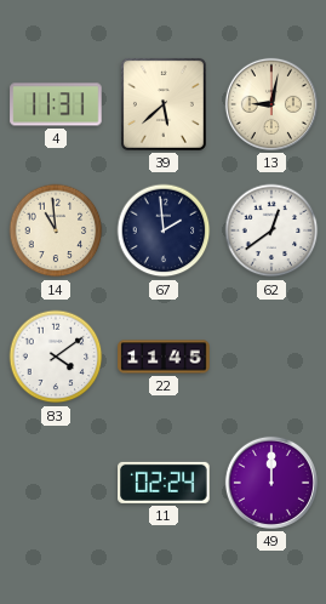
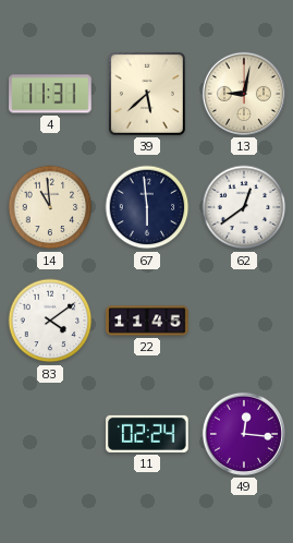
67: 1:59 -> 5:59 (147, 207)
49: 12:00 -> 12:16 (244, 434)
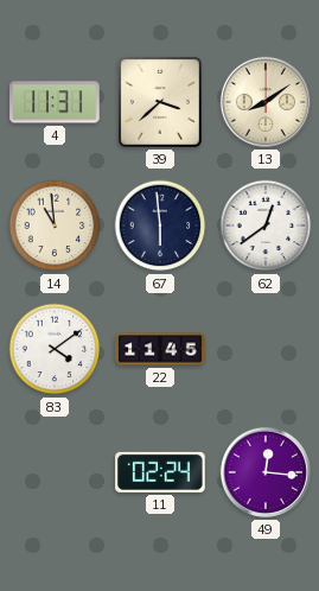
39: 5:38 -> 3:38 (160, 102)
13: 9:02 -> 8:09 (266, 102)
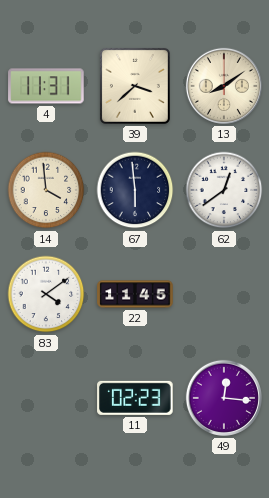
14: 10:59 -> 3:59 (46, 190)
11: 02:24 -> 02:23 (135, 398)
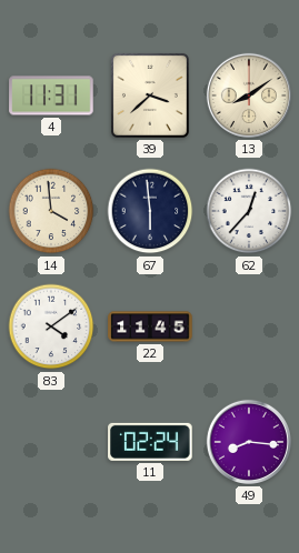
62: 12:39 -> 12:37 (249, 211)
11: 02:23 -> 02:24 (150, 442)
49: 12:16 -> 8:16 (249, 442)
